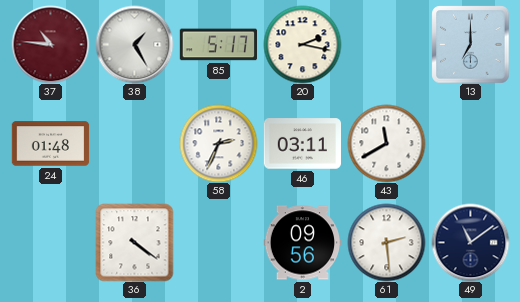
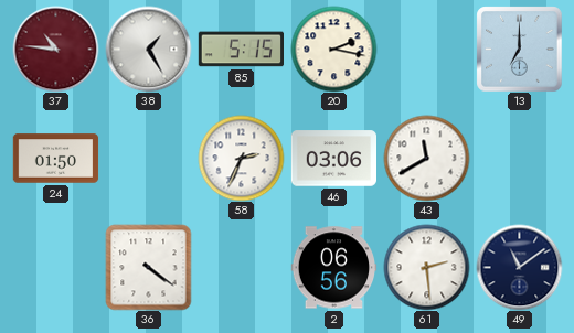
85: 5:17 -> 5:15 (241, 50)
24: 01:48 -> 01:50 (55, 159)
46: 03:11 -> 03:06 (333, 159)
2: 09:56 -> 06:56 (333, 268)
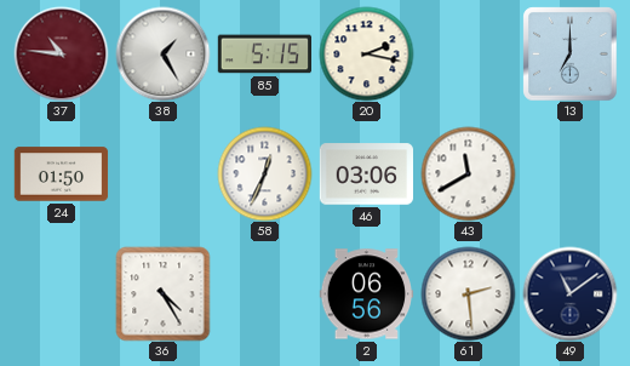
58: 2:34 -> 12:34 (264, 173)
36: 4:21 -> 4:25 (162, 293)
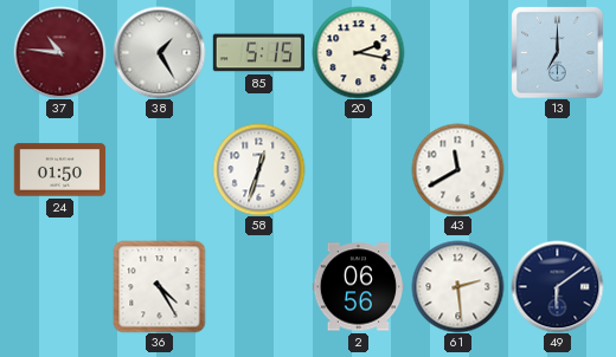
58: 12:34 -> 12:33 (258, 169)
46: 03:06 -> none (366, 175)
49: 11:09 -> 6:09 (557, 286)
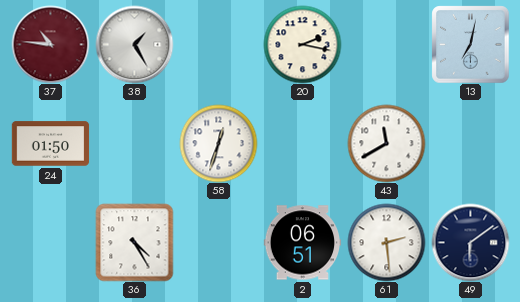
85: 5:15 -> none (258, 53)
13: 7:00 -> 7:02 (470, 44)
2: 06:56 -> 06:51 (302, 243)
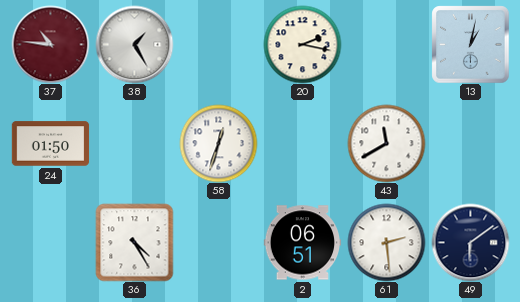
13: 7:02 -> 1:02 (470, 44)
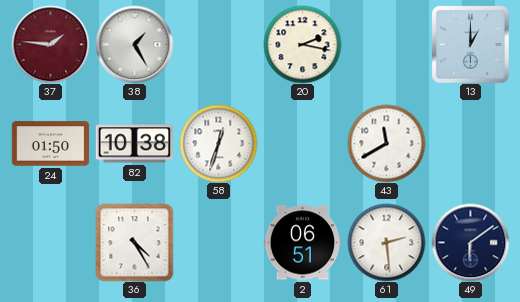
37: 10:46 -> 1:46 (50, 44)
13: 1:02 -> 1:00 (470, 44)
82: none -> 10:38 (134, 144)
